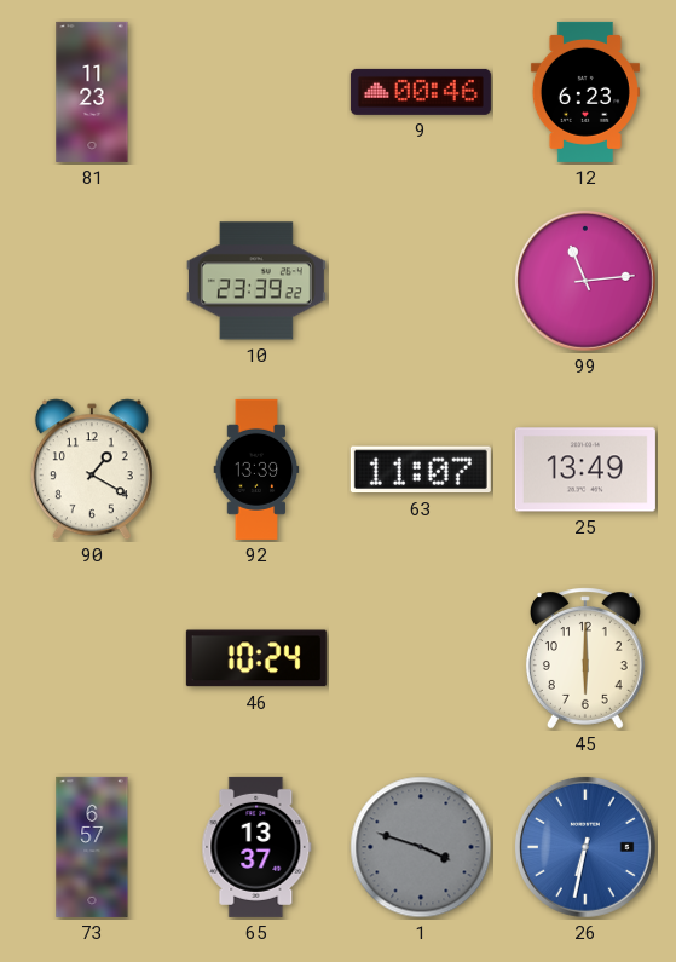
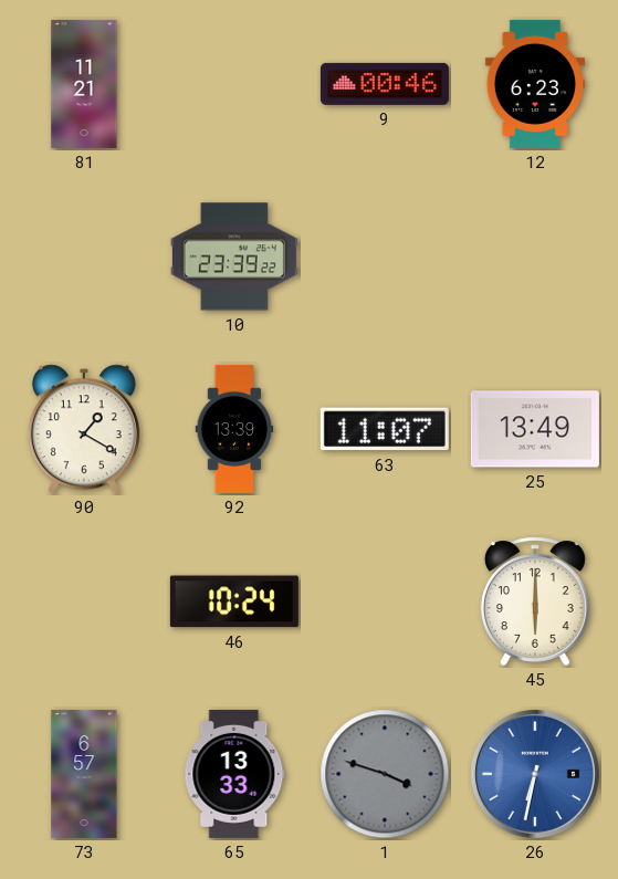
81: 11:23 -> 11:21 (84, 84)
99: 11:14 -> none (585, 281)
65: 13:37 -> 13:33 (234, 774)
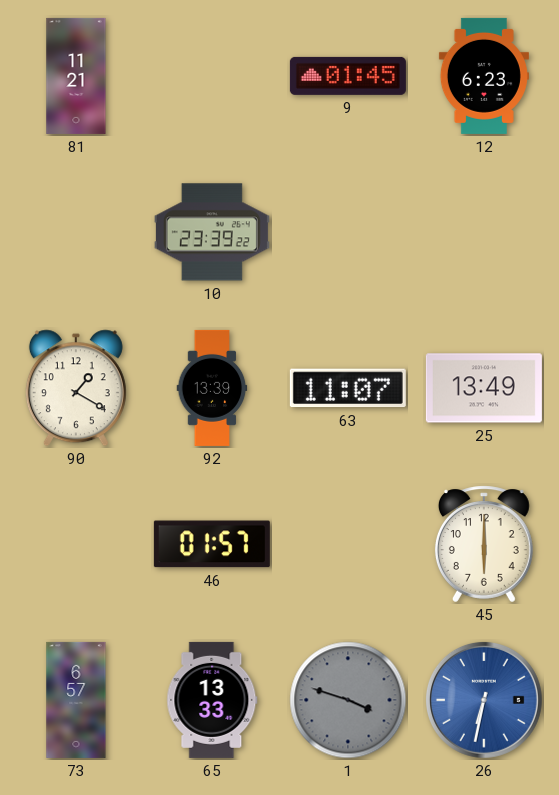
9: 00:46 -> 01:45 (348, 76)
46: 10:24 -> 01:57 (212, 544)
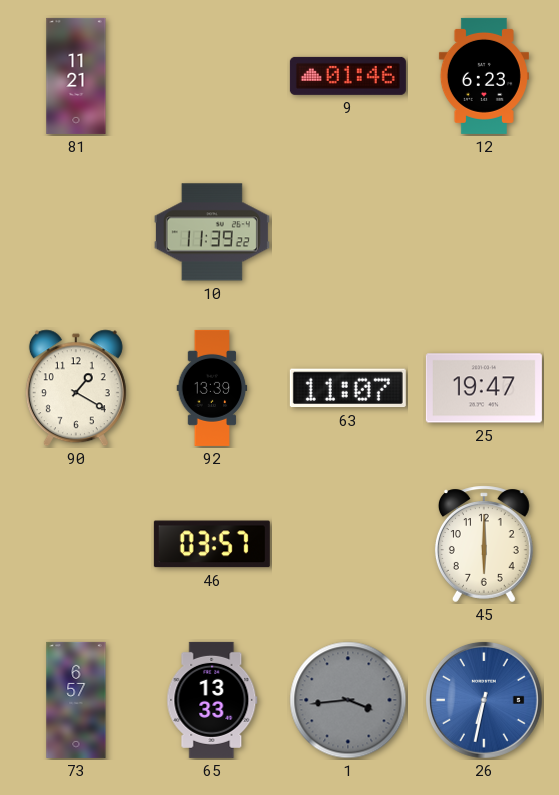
9: 01:45 -> 01:46 (348, 76)
10: 23:39 -> 11:39 (212, 232)
25: 13:49 -> 19:47 (484, 388)
46: 01:57 -> 03:57 (212, 544)
1: 3:48 -> 3:44 (348, 700)
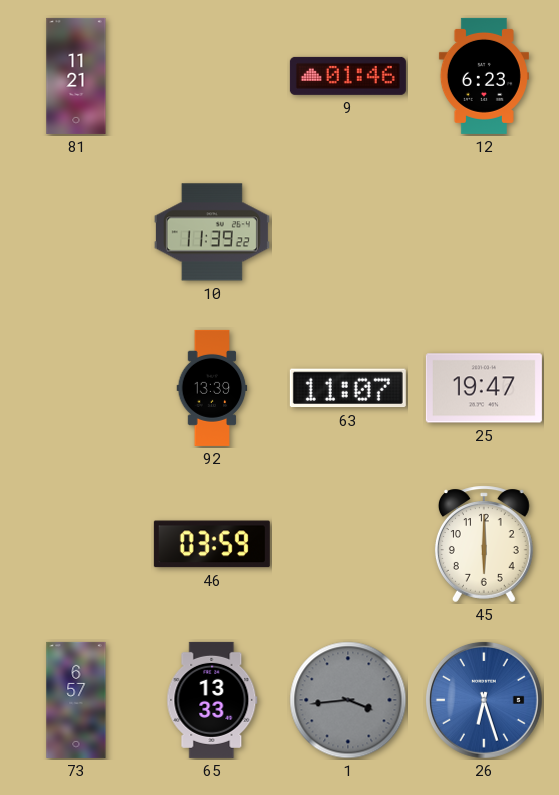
90: 1:20 -> none (76, 388)
46: 03:57 -> 03:59 (212, 544)
26: 6:32 -> 6:27 (484, 700)
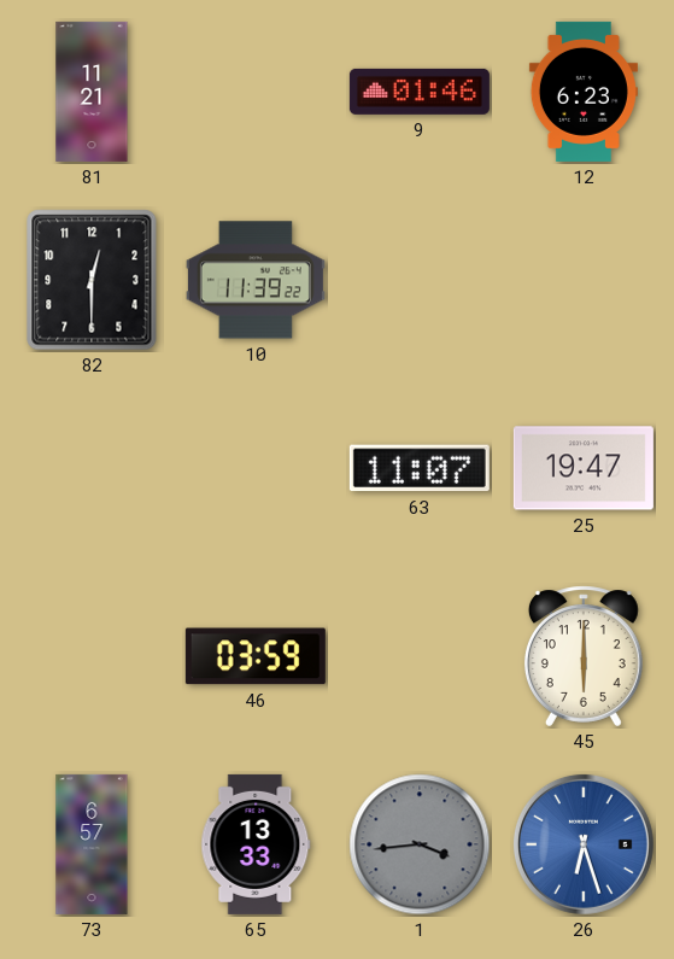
82: none -> 12:30 (92, 280)
92: 13:39 -> none (212, 388)
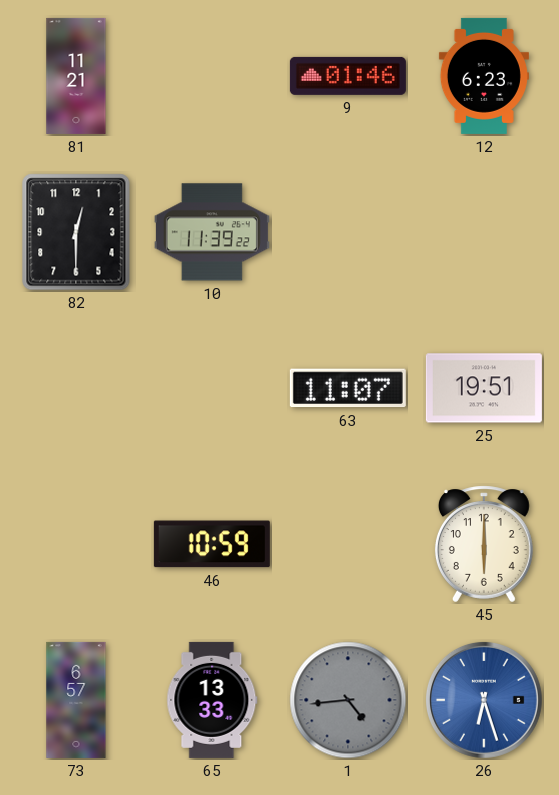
25: 19:47 -> 19:51 (484, 388)
46: 03:59 -> 10:59 (212, 544)
1: 3:44 -> 4:44 (348, 700)
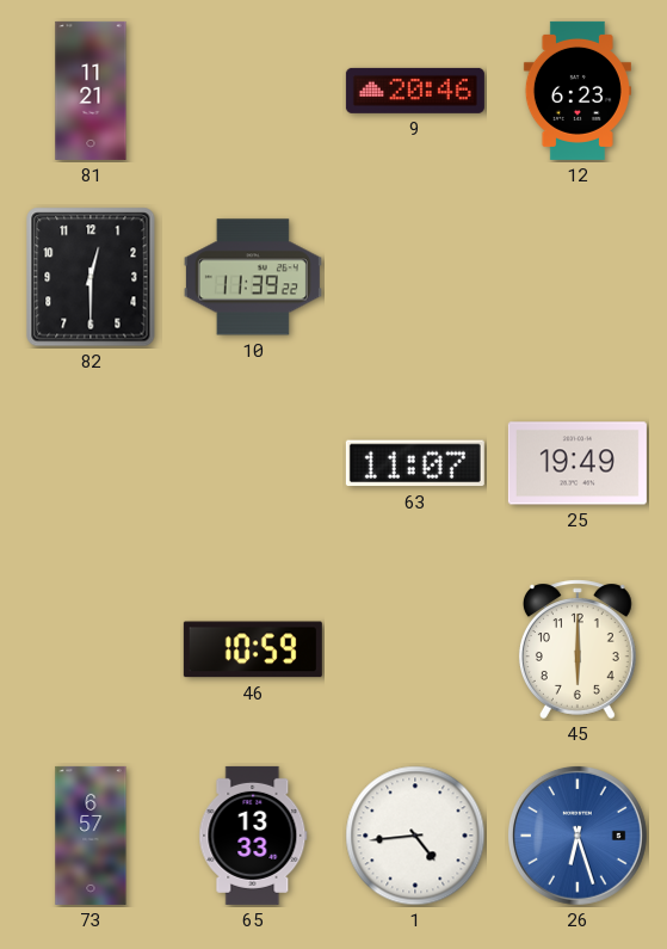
9: 01:46 -> 20:46 (415, 91)
25: 19:51 -> 19:49 (578, 463)
1 dial: grey -> white (415, 836)
